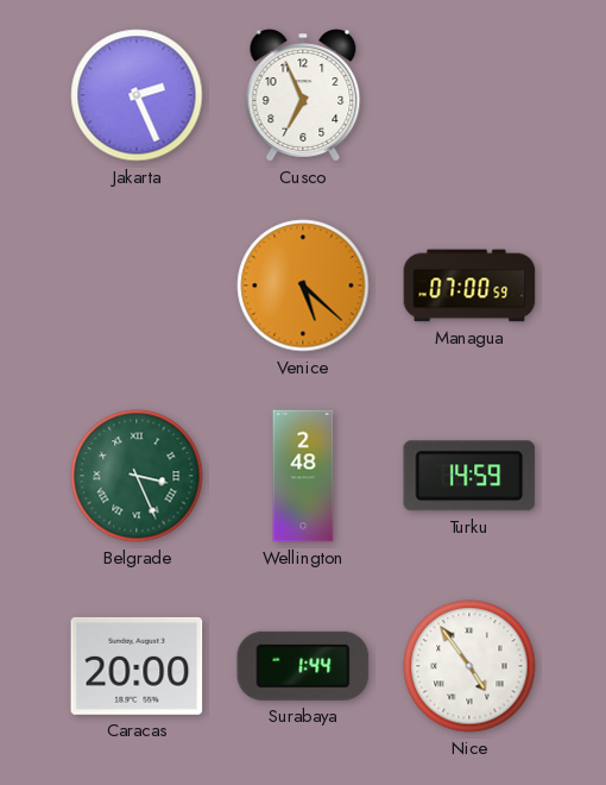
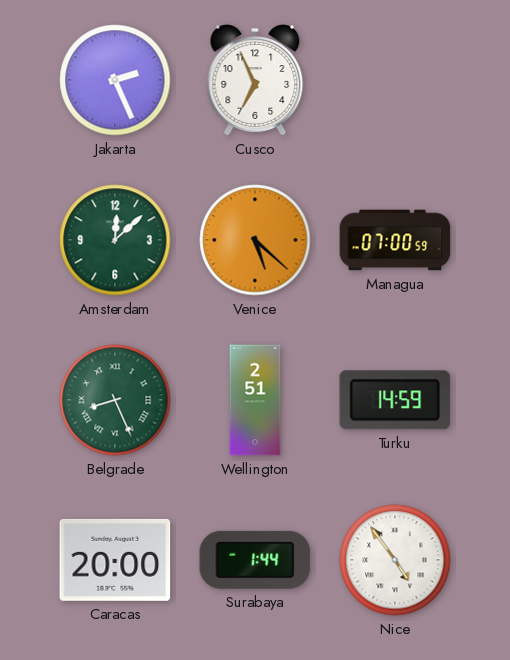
Amsterdam: none -> 12:08 (115, 240)
Belgrade: 3:26 -> 8:26 (115, 400)
Wellington: 2:48 -> 2:51 (255, 400)
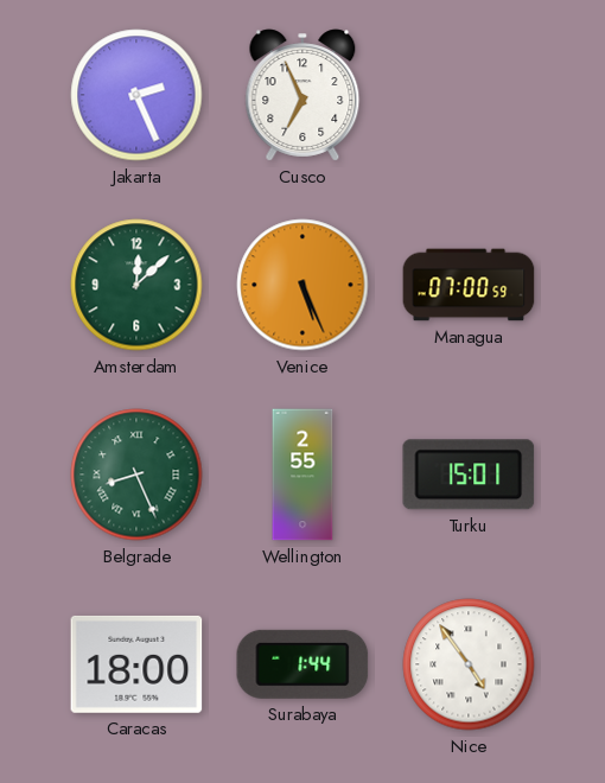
Venice: 5:22 -> 5:26 (302, 285)
Wellington: 2:51 -> 2:55 (302, 475)
Turku: 14:59 -> 15:01 (469, 475)
Caracas: 20:00 -> 18:00 (136, 664)
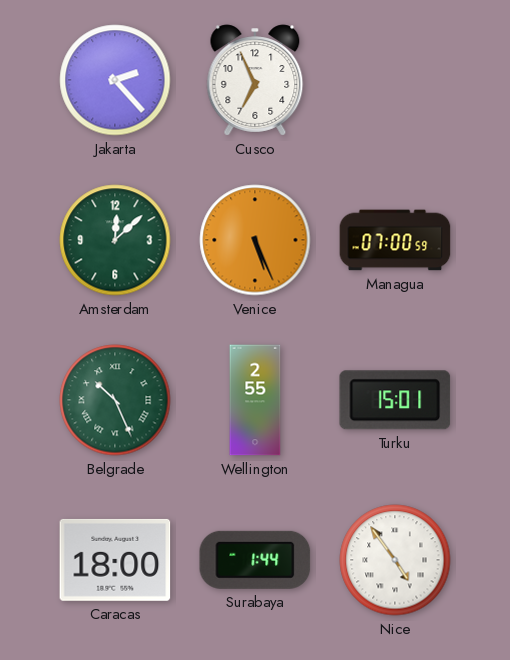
Jakarta: 2:26 -> 2:23 (115, 80)
Belgrade: 8:26 -> 10:26 (115, 400)
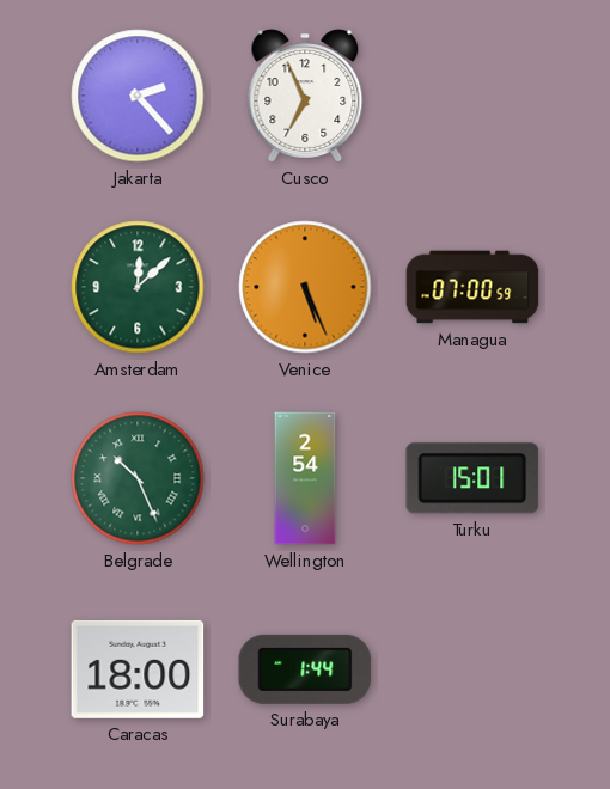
Wellington: 2:55 -> 2:54 (305, 478)
Nice: 4:54 -> none (395, 560)
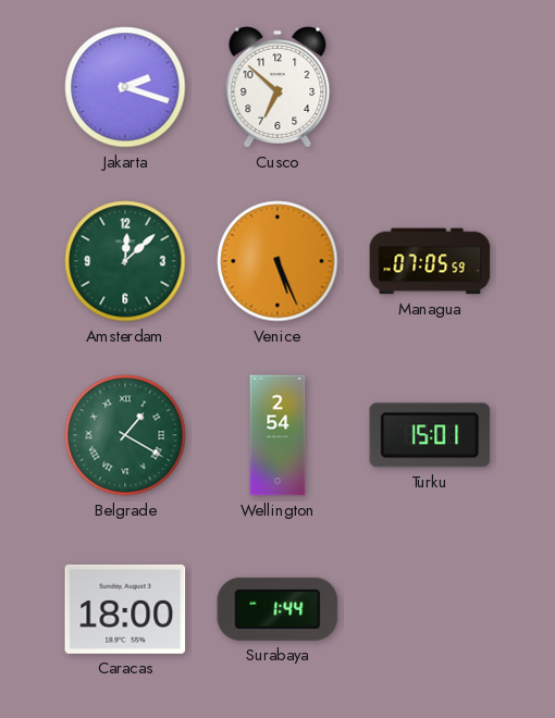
Jakarta: 2:23 -> 2:18 (125, 87)
Cusco: 6:56 -> 6:52 (277, 87)
Managua: 07:00 -> 07:05 (430, 261)
Belgrade: 10:26 -> 1:20 (125, 435)
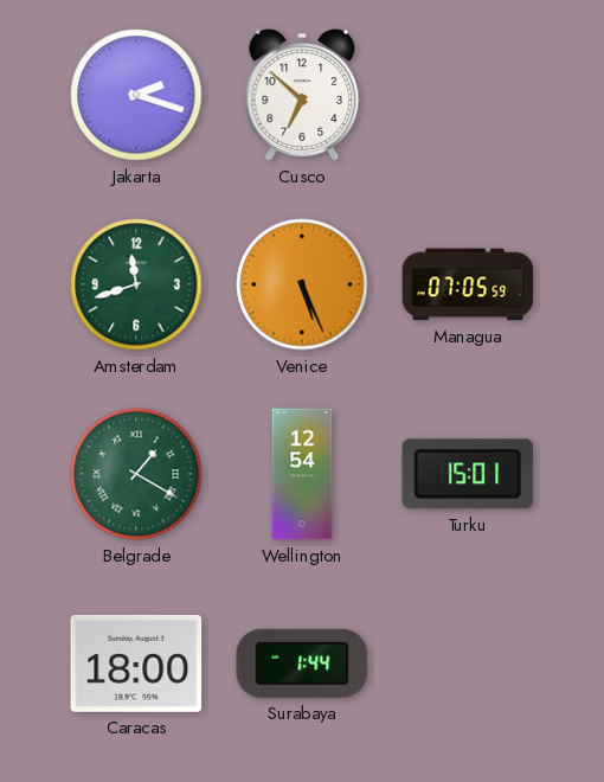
Amsterdam: 12:08 -> 11:42 (136, 284)
Wellington: 2:54 -> 12:54 (302, 474)
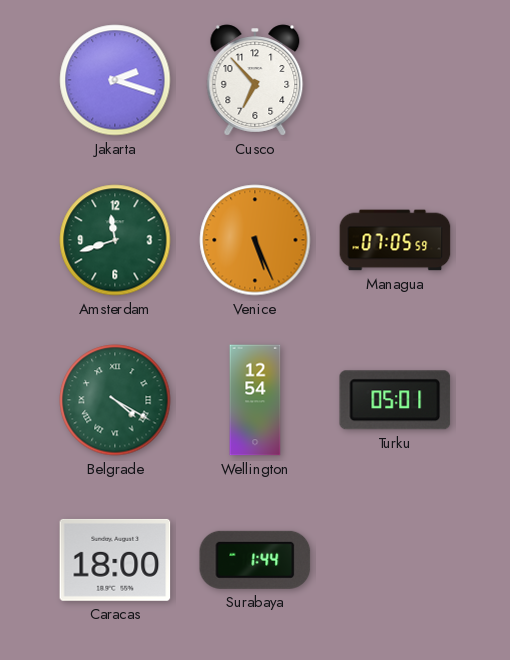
Cusco: 6:52 -> 6:53 (255, 80)
Belgrade: 1:20 -> 4:20 (115, 400)
Turku: 15:01 -> 05:01 (395, 400)
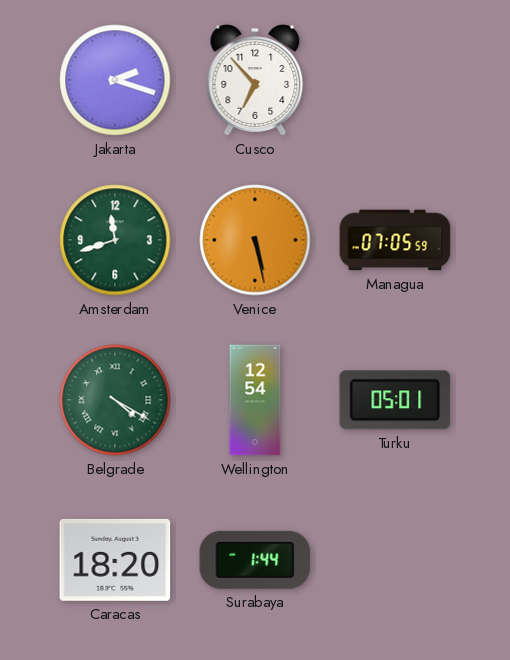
Venice: 5:26 -> 5:28 (255, 240)
Caracas: 18:00 -> 18:20 (115, 560)
